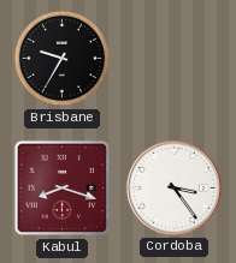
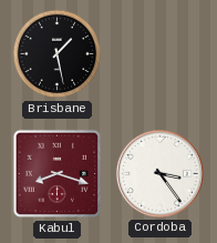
Brisbane: 9:35 -> 1:28 (58, 54)
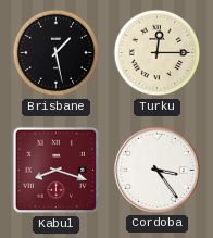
Turku: none -> 12:15 (158, 53)
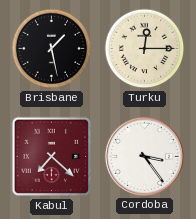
Kabul: 8:18 -> 7:22 (52, 157)
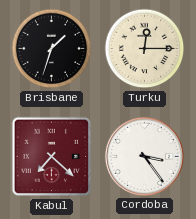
Brisbane: 1:28 -> 1:33 (52, 49)
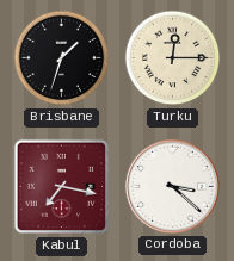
Kabul: 7:22 -> 7:17 (62, 187)
Cordoba: 3:24 -> 3:22 (172, 186)
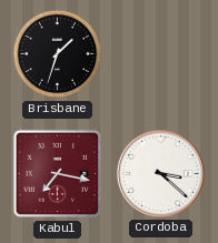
Turku: 12:15 -> none (173, 58)
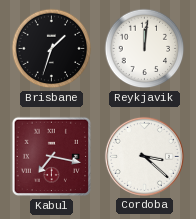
Reykjavik: none -> 12:01 (145, 49)
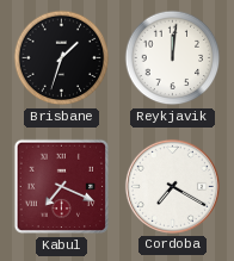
Kabul: 7:17 -> 7:19 (62, 187)
Cordoba: 3:22 -> 7:20 (172, 186)
